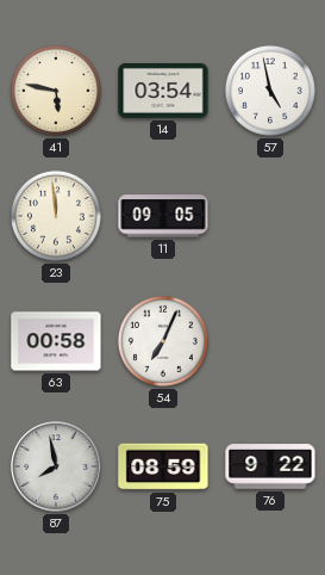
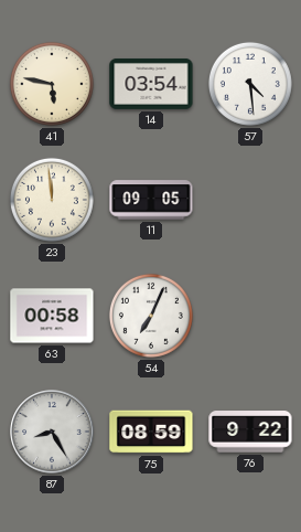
57: 4:58 -> 4:29 (250, 84)
87: 7:58 -> 8:25 (52, 432)
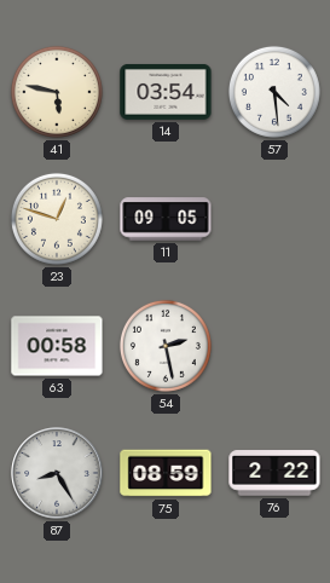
23: 11:59 -> 12:48 (57, 219)
54: 7:04 -> 2:28 (166, 346)
76: 9:22 -> 2:22 (274, 473)
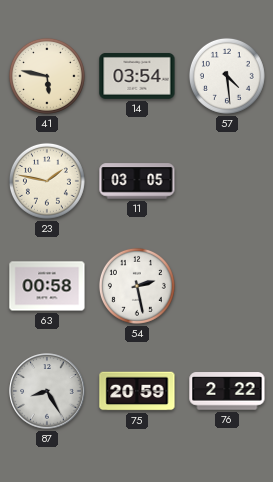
23: 12:48 -> 1:47 (47, 181)
11: 09:05 -> 03:05 (137, 181)
75: 08:59 -> 20:59 (137, 391)
